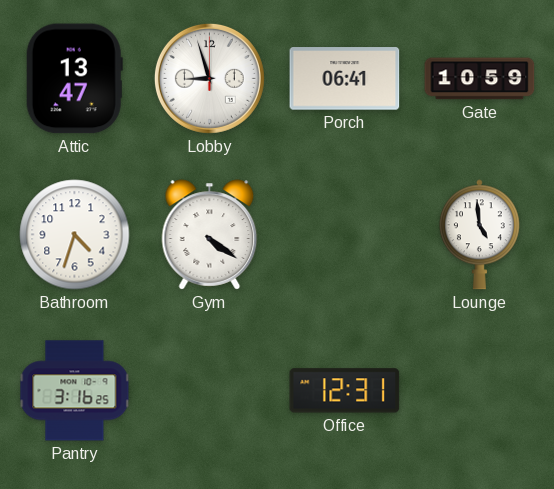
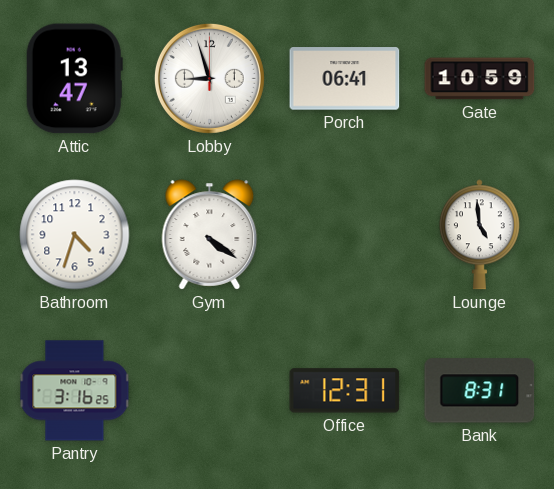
Bank: none -> 8:31 (480, 391)
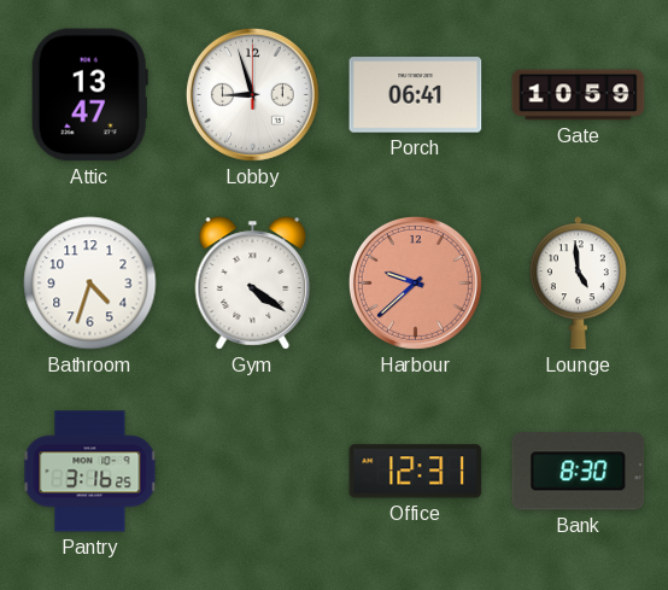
Harbour: none -> 9:38 (415, 282)
Bank: 8:31 -> 8:30 (579, 472)
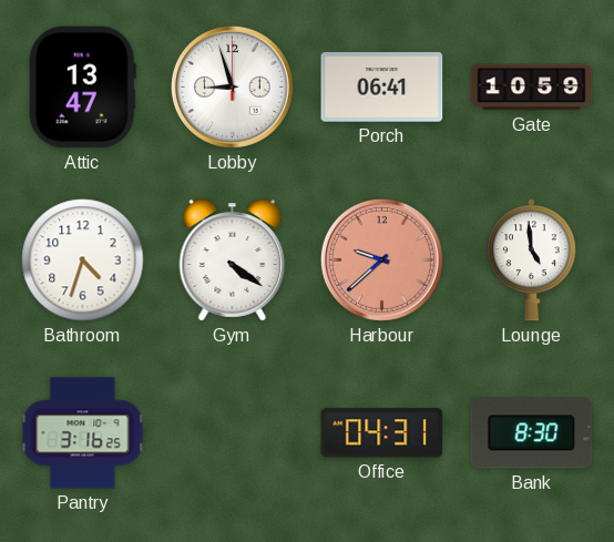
Office: 12:31 -> 04:31 (382, 433)
